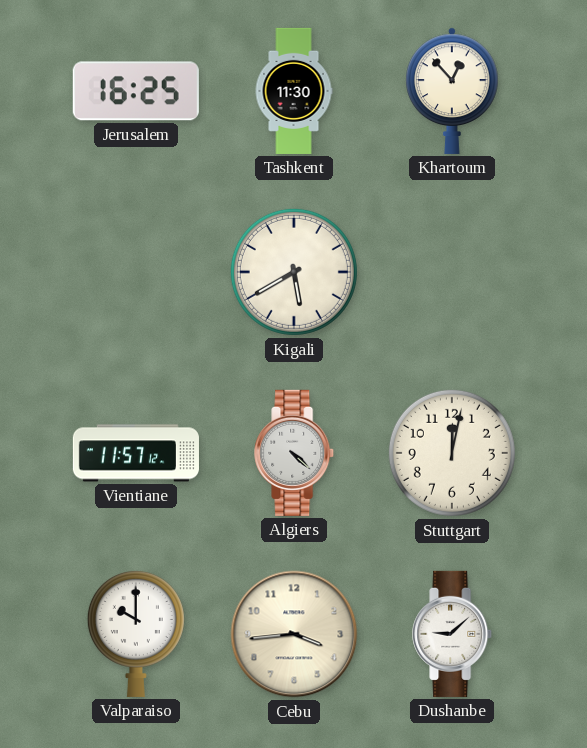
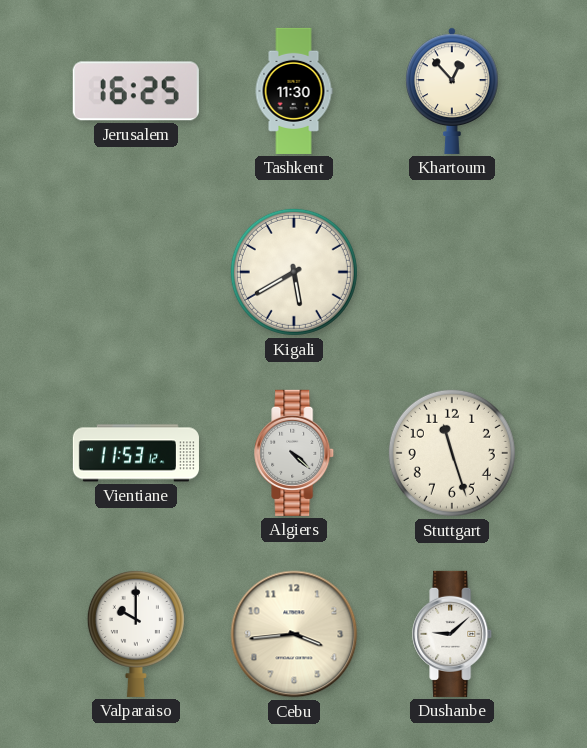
Vientiane: 11:57 -> 11:53 (136, 453)
Stuttgart: 12:02 -> 11:27 (452, 453)
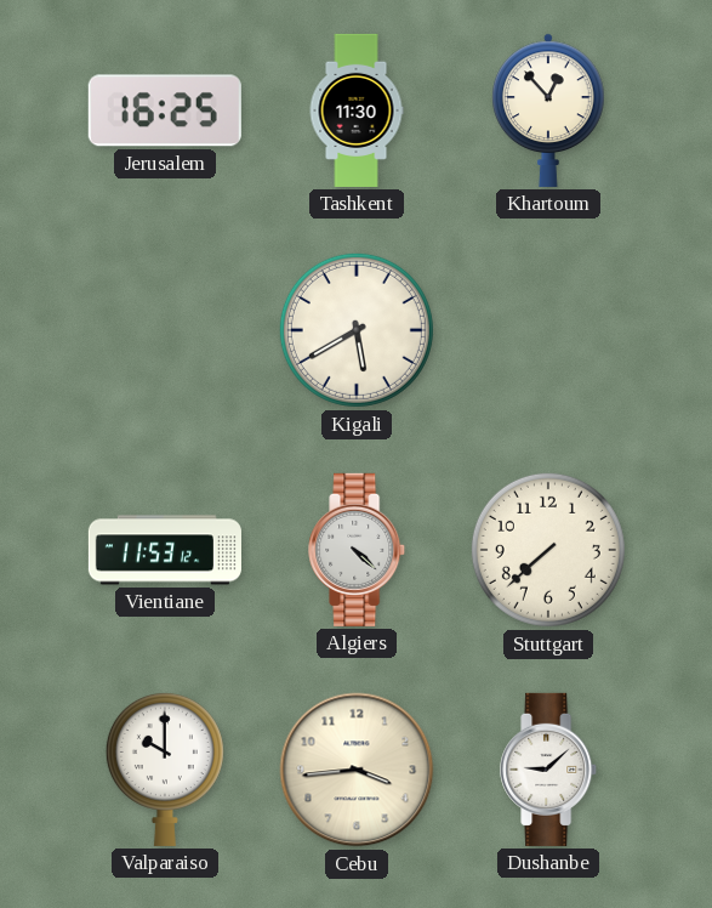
Stuttgart: 11:27 -> 7:38 (548, 550)
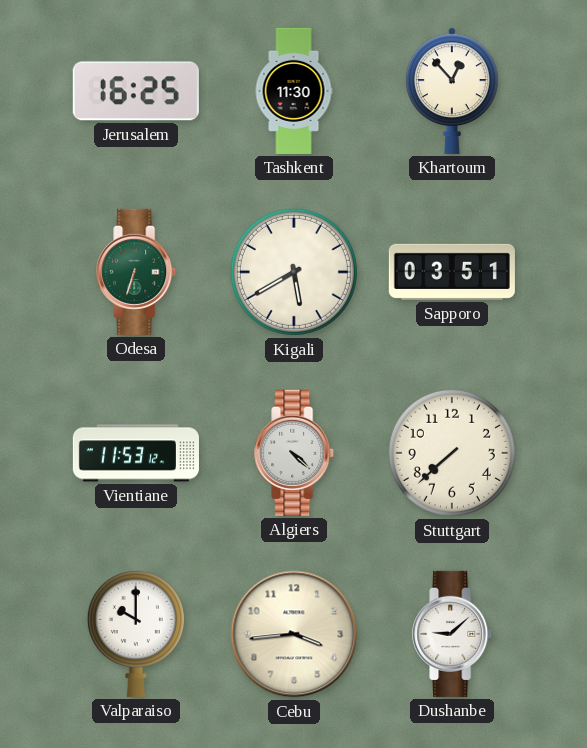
Odesa: none -> 6:33 (137, 272)
Sapporo: none -> 03:51 (452, 272)
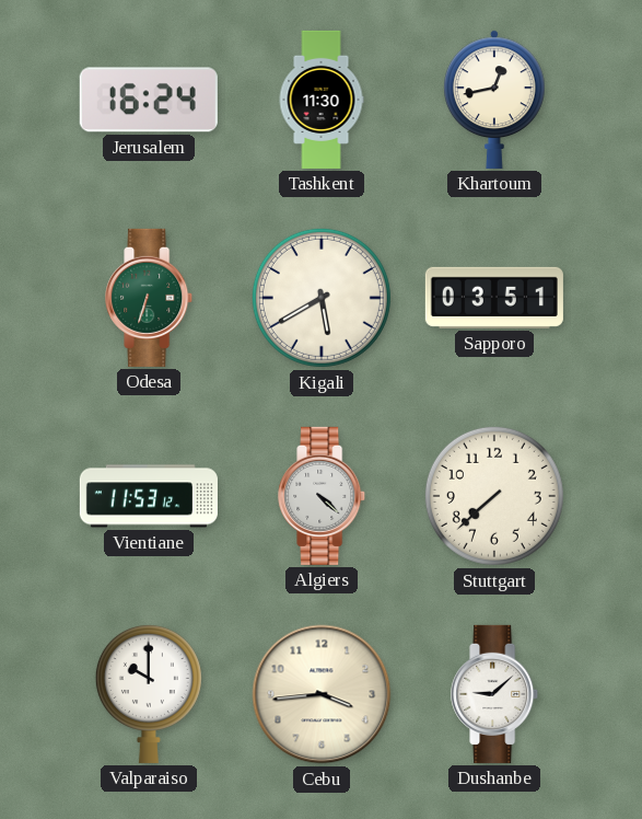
Jerusalem: 16:25 -> 16:24 (149, 100)
Khartoum: 12:53 -> 12:43 (494, 100)
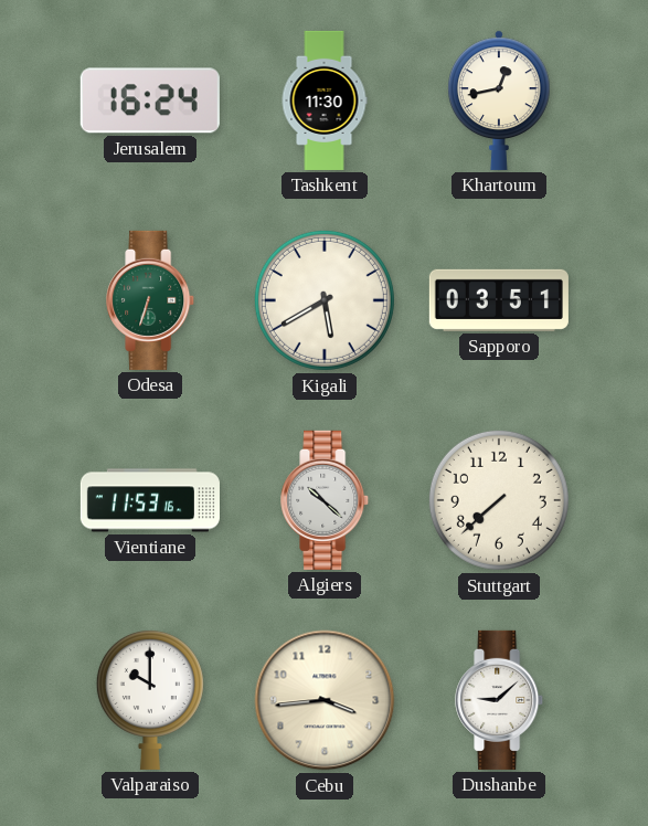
Vientiane: 11:53:12 -> 11:53:16 (150, 500)
Algiers: 4:22 -> 10:22 (326, 500)
